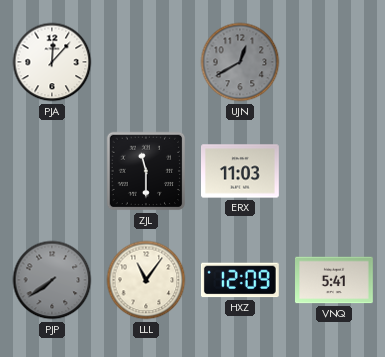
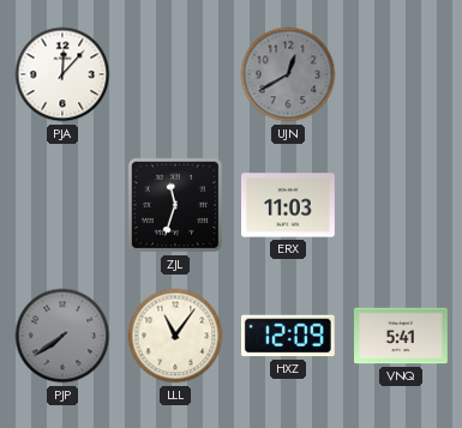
ZJL: 11:30 -> 11:33 (175, 205)
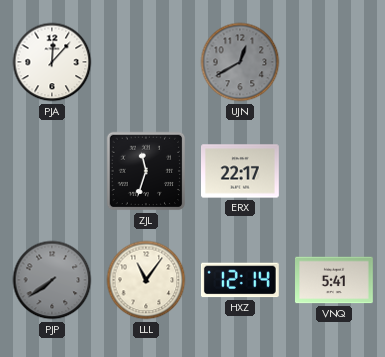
ERX: 11:03 -> 22:17 (241, 171)
HXZ: 12:09 -> 12:14 (240, 280)
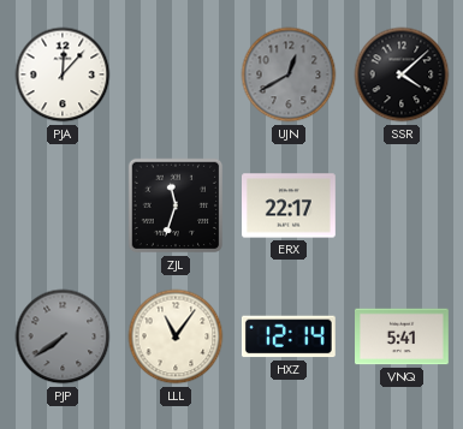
SSR: none -> 4:08 (402, 75)
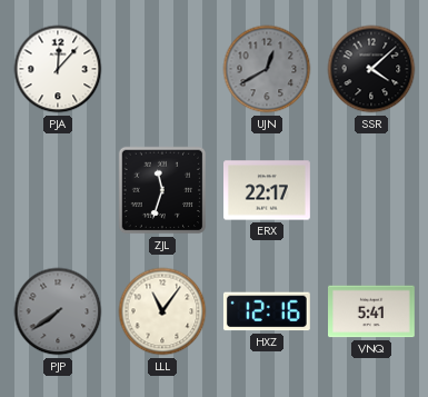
HXZ: 12:14 -> 12:16 (267, 311)
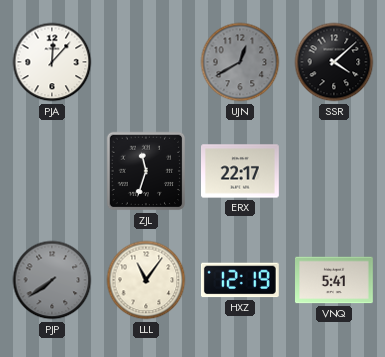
HXZ: 12:16 -> 12:19 (240, 280)
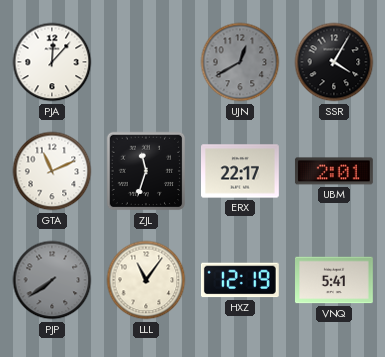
SSR: 4:08 -> 4:05 (334, 62)
GTA: none -> 11:11 (52, 171)
UBM: none -> 2:01 (334, 171)
